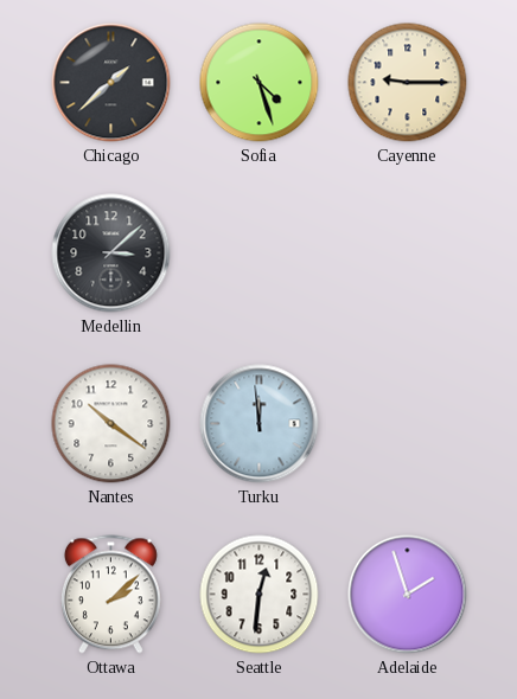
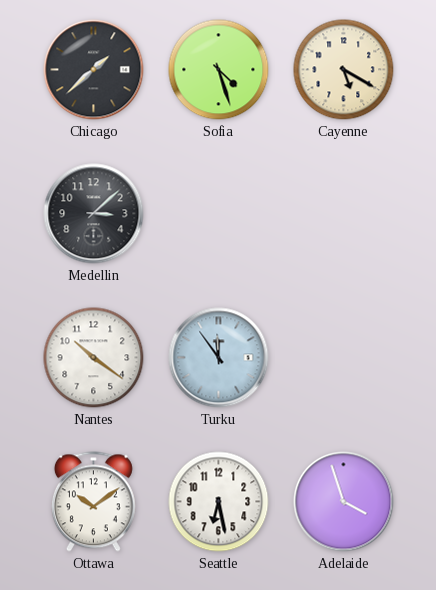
Cayenne: 9:15 -> 5:20 (344, 70)
Turku: 11:59 -> 11:54 (219, 358)
Ottawa: 2:08 -> 10:09 (93, 502)
Seattle: 12:31 -> 6:28 (219, 502)
Adelaide: 1:57 -> 3:57 (344, 502)
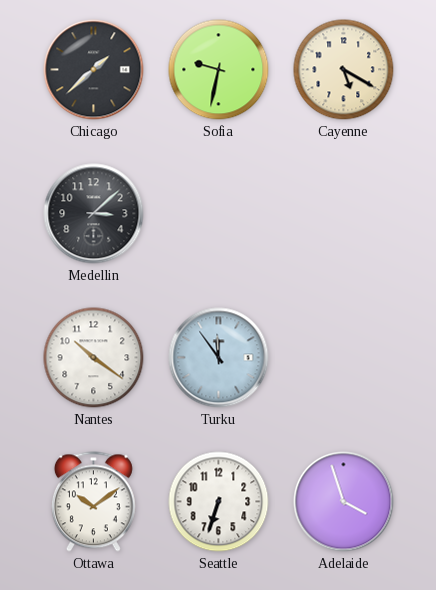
Sofia: 4:27 -> 9:32 (219, 70)
Seattle: 6:28 -> 6:33 (219, 502)
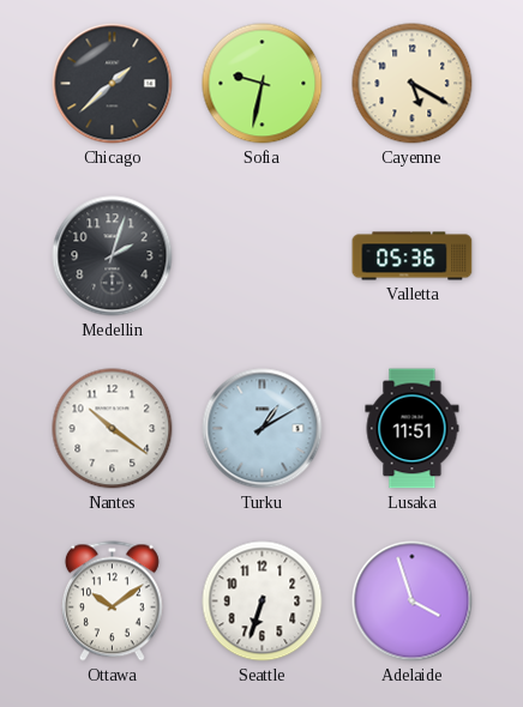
Medellin: 3:08 -> 2:03 (113, 256)
Valletta: none -> 05:36 (413, 256)
Turku: 11:54 -> 1:10 (263, 429)
Lusaka: none -> 11:51 (413, 429)
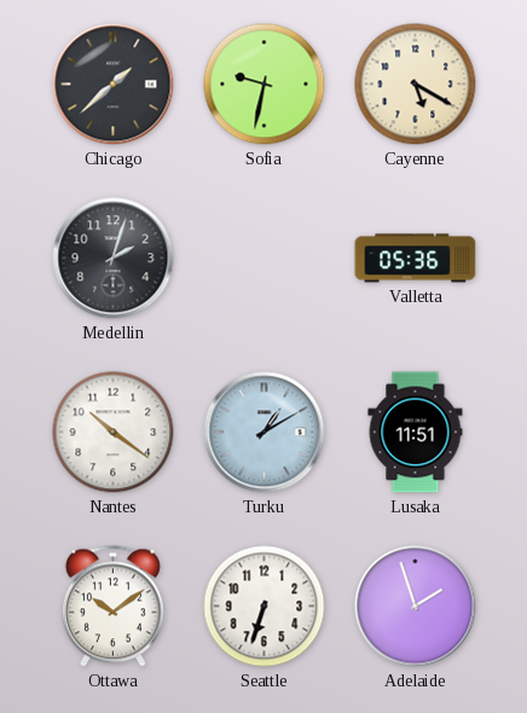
Adelaide: 3:57 -> 1:57 (416, 607)
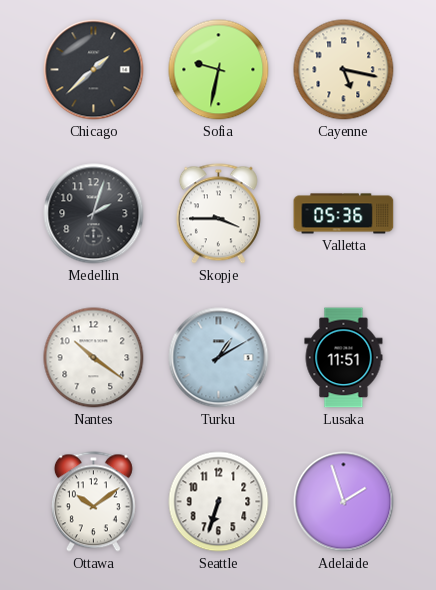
Cayenne: 5:20 -> 5:17 (344, 70)
Skopje: none -> 3:45 (218, 214)
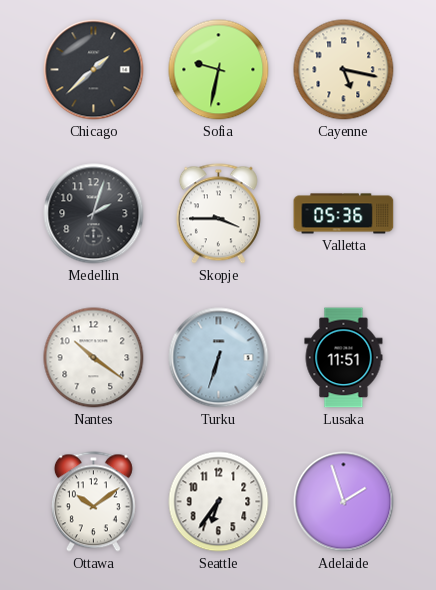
Turku: 1:10 -> 6:33 (219, 358)
Seattle: 6:33 -> 6:36 (219, 502)
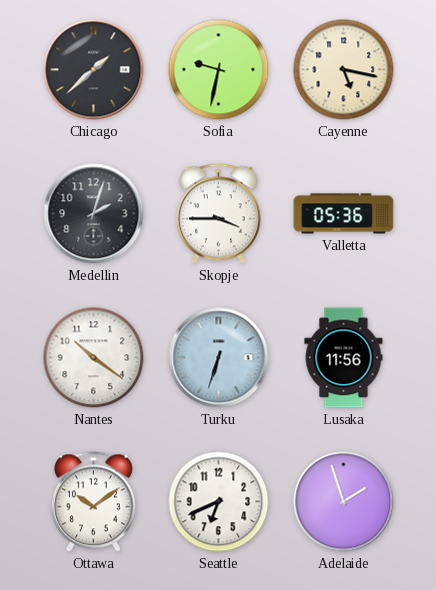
Lusaka: 11:51 -> 11:56 (344, 358)
Seattle: 6:36 -> 6:41 (219, 502)
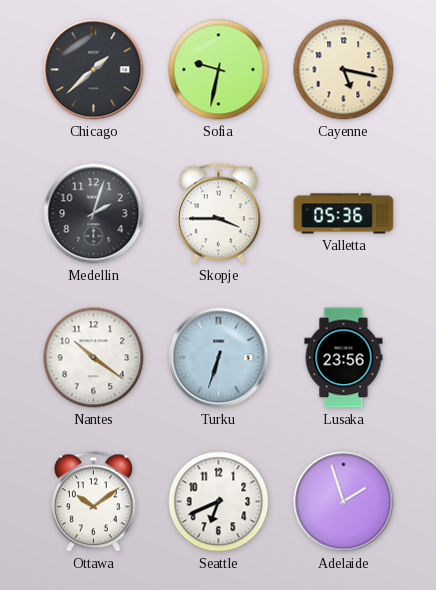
Lusaka: 11:56 -> 23:56 (344, 358)
